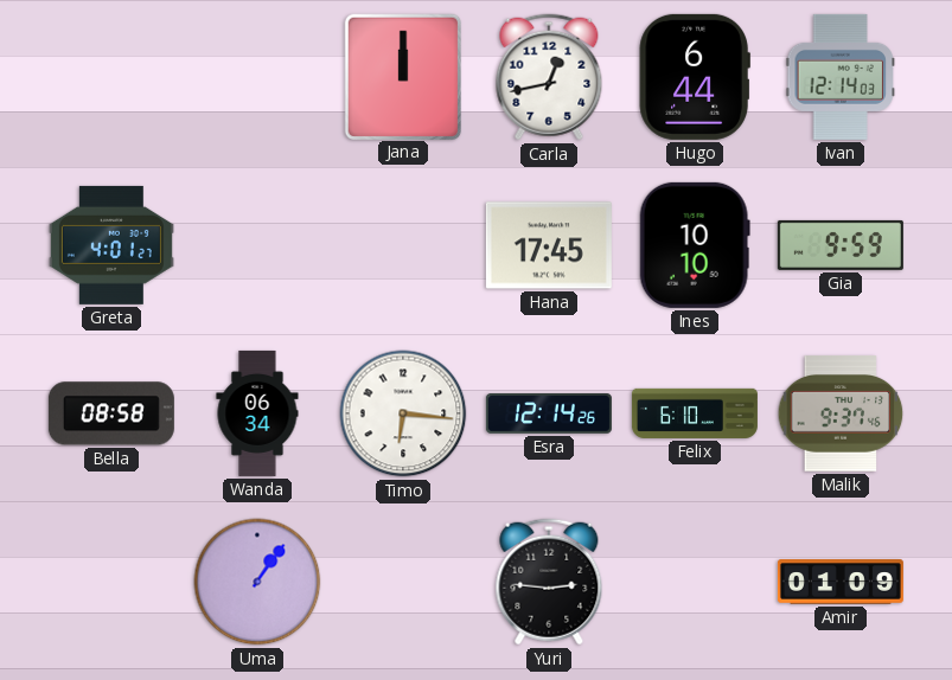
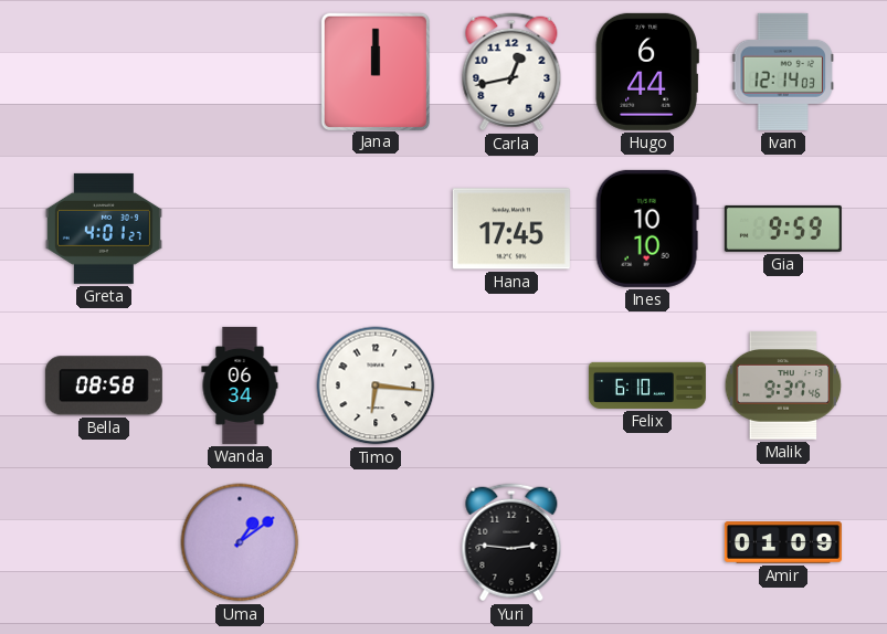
Esra: 12:14 -> none (549, 415)
Uma: 1:06 -> 1:09 (240, 542)
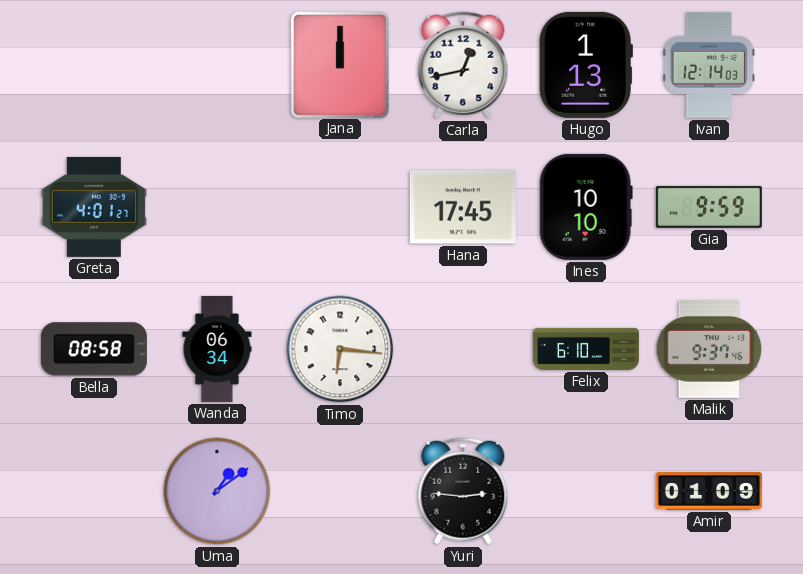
Hugo: 6:44 -> 1:13 (586, 65)
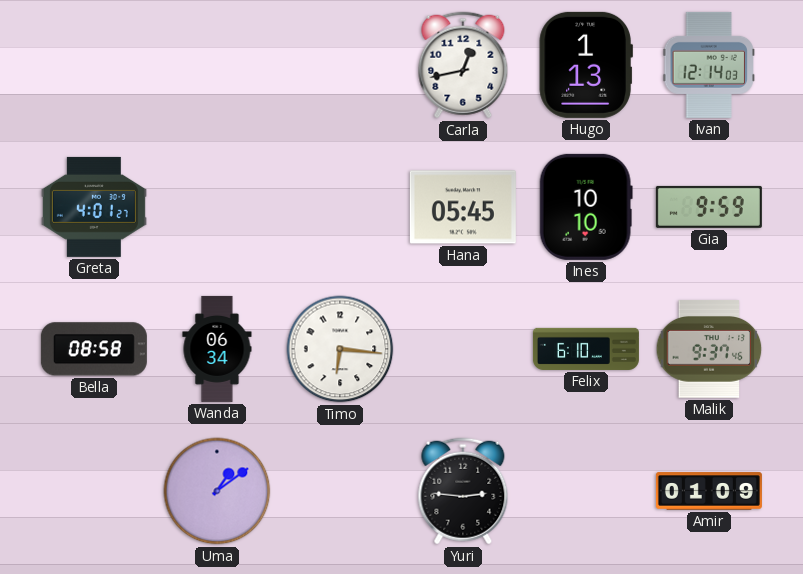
Jana: 12:00 -> none (340, 64)
Hana: 17:45 -> 05:45 (463, 207)
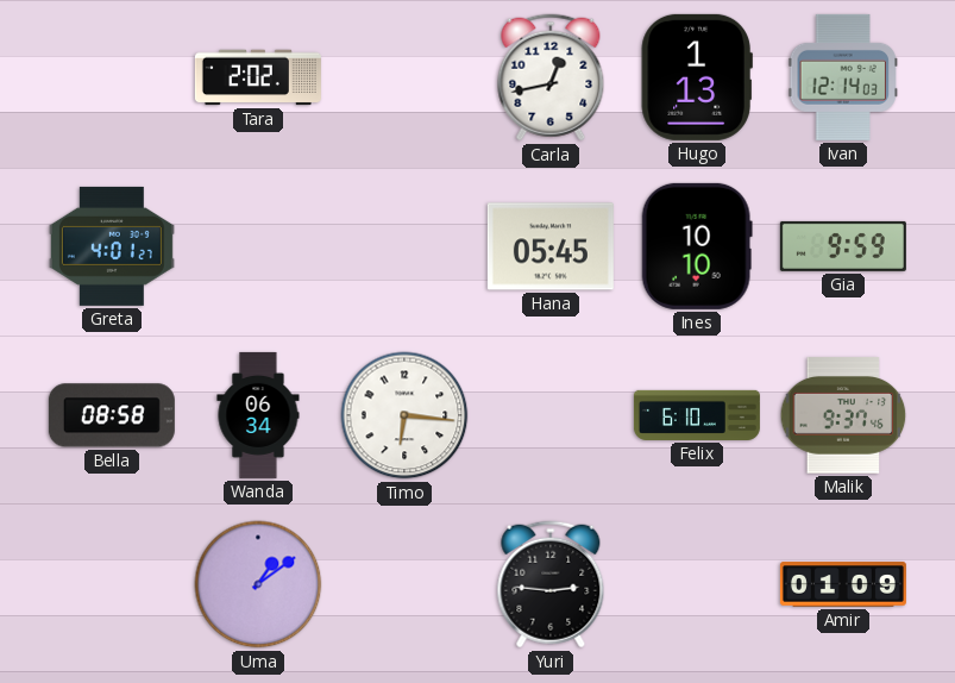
Tara: none -> 2:02 (258, 77)
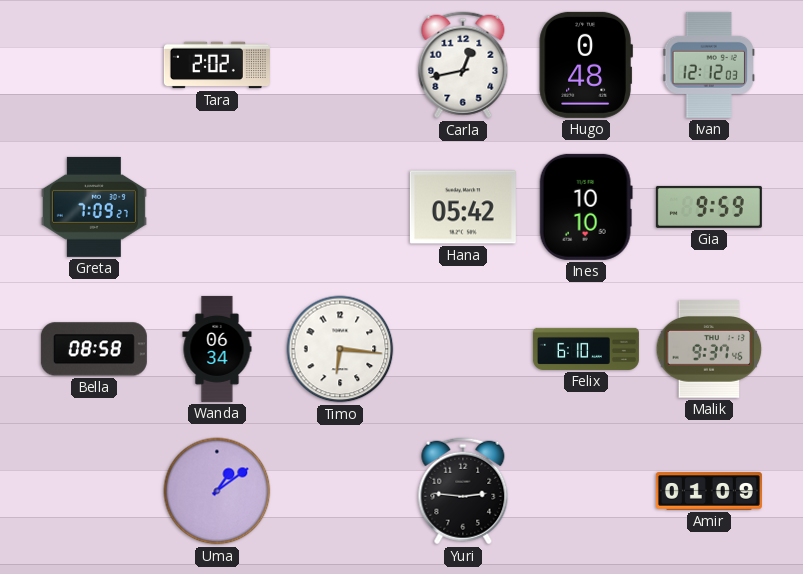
Hugo: 1:13 -> 0:48 (586, 65)
Ivan: 12:14 -> 12:12 (708, 65)
Greta: 4:01 -> 7:09 (94, 207)
Hana: 05:45 -> 05:42 (463, 207)
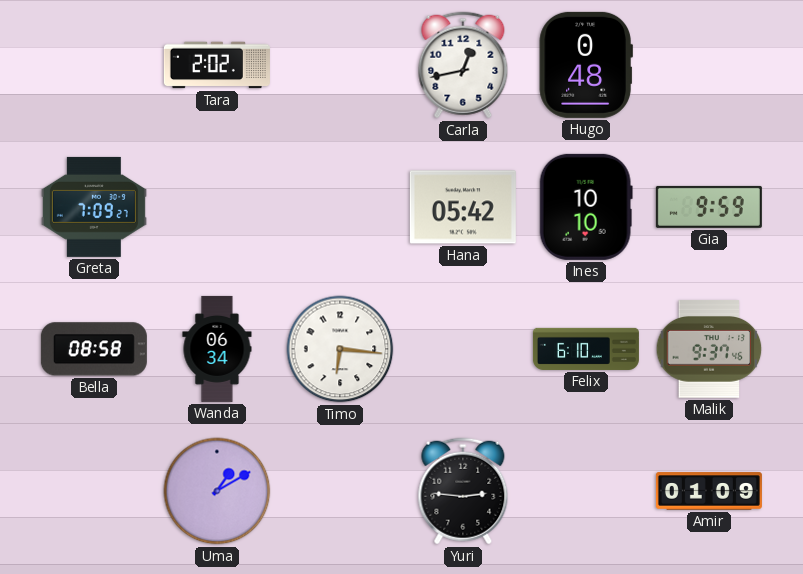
Ivan: 12:12 -> none (708, 65)
Uma: 1:09 -> 1:10 (217, 491)
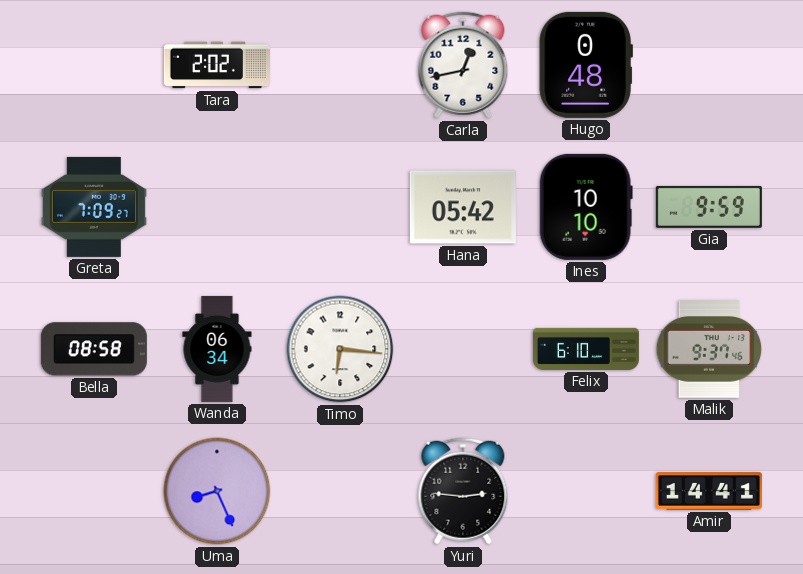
Uma: 1:10 -> 8:26 (217, 491)
Amir: 01:09 -> 14:41 (709, 491)
